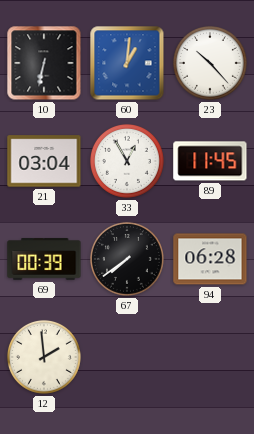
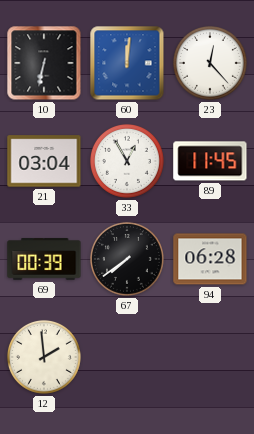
60: 1:01 -> 12:01 (127, 63)
23: 10:23 -> 12:23 (210, 63)
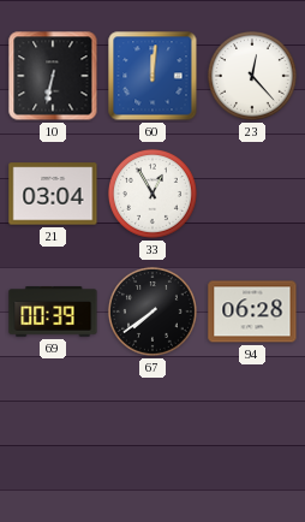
89: 11:45 -> none (210, 161)
12: 1:59 -> none (44, 357)
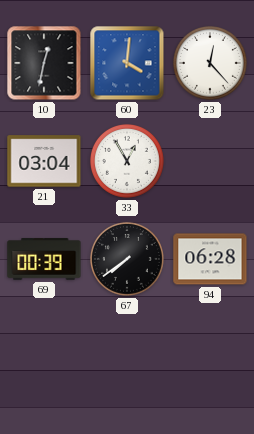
10: 6:32 -> 12:32 (44, 63)
60: 12:01 -> 4:01 (127, 63)
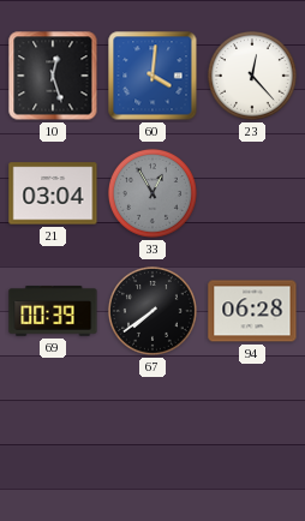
10: 12:32 -> 12:27 (53, 76)
33 dial: white -> grey (152, 193)
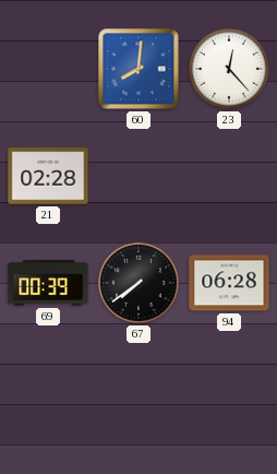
10: 12:27 -> none (53, 76)
60: 4:01 -> 8:01 (138, 69)
21: 03:04 -> 02:28 (48, 176)
33: 12:55 -> none (152, 193)
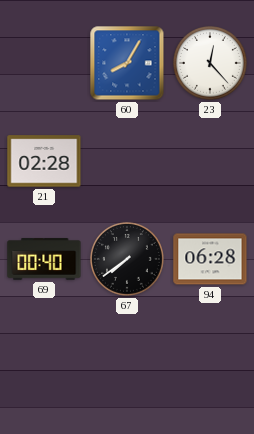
60: 8:01 -> 8:05 (127, 63)
69: 00:39 -> 00:40 (44, 259)
